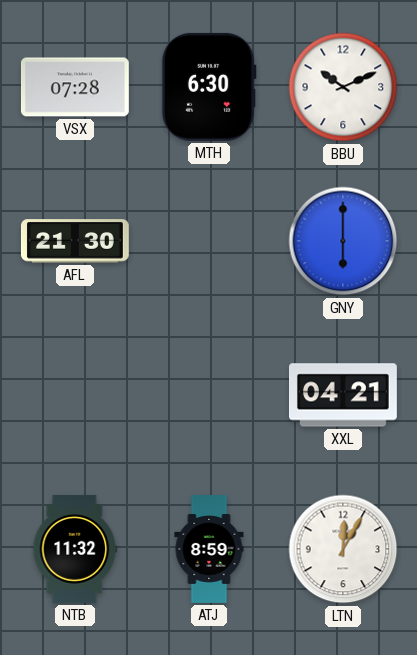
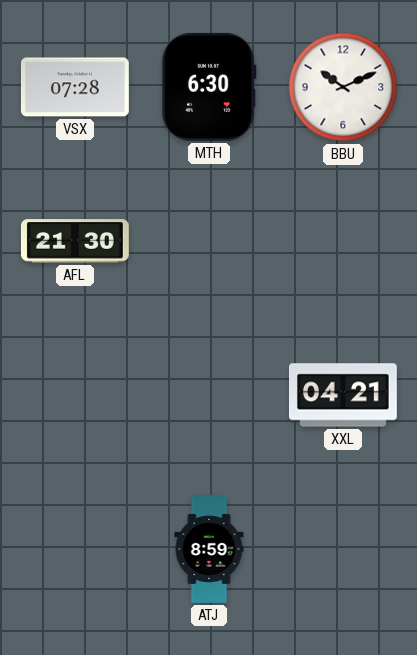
GNY: 6:00 -> none (343, 241)
NTB: 11:32 -> none (75, 549)
LTN: 12:05 -> none (343, 549)
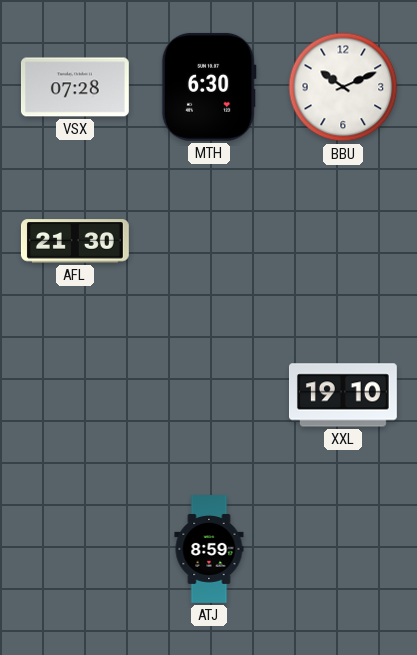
XXL: 04:21 -> 19:10 (344, 395)
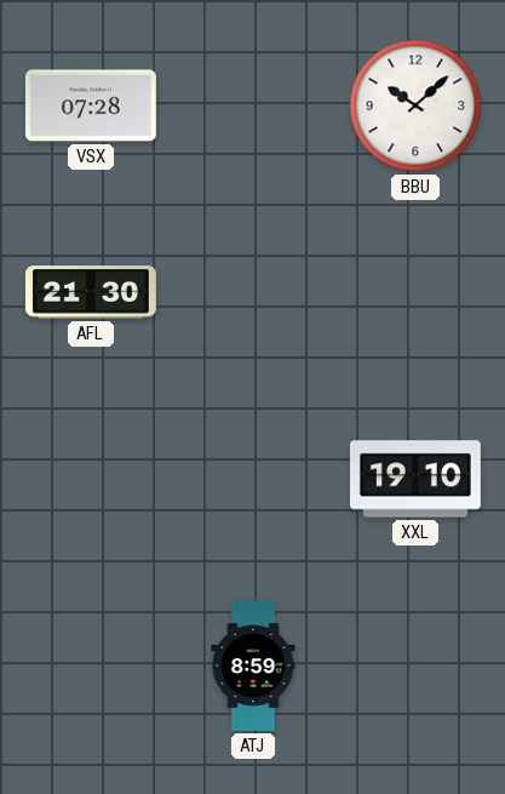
MTH: 6:30 -> none (209, 87)
BBU: 10:11 -> 10:08 (415, 105)
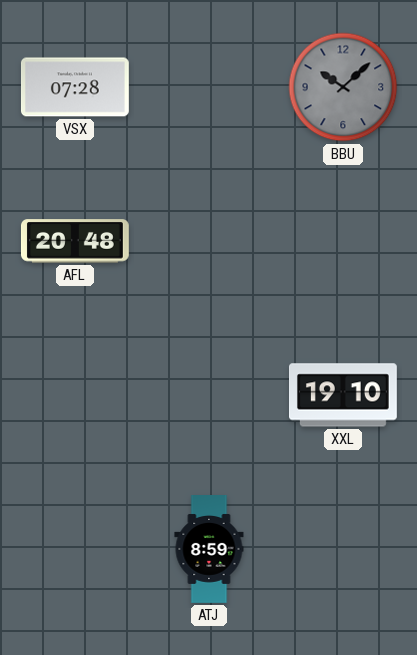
BBU dial: white -> grey (343, 87)
AFL: 21:30 -> 20:48 (75, 241)
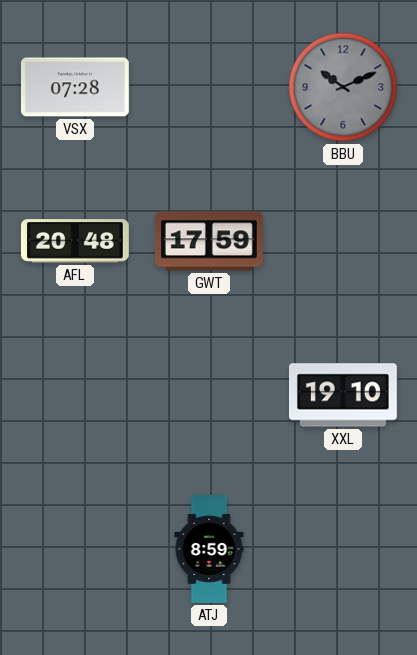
BBU: 10:08 -> 10:11 (343, 87)
GWT: none -> 17:59 (209, 241)
